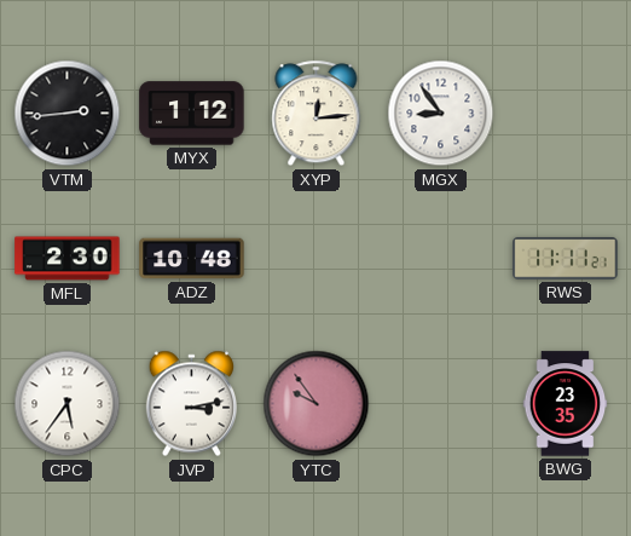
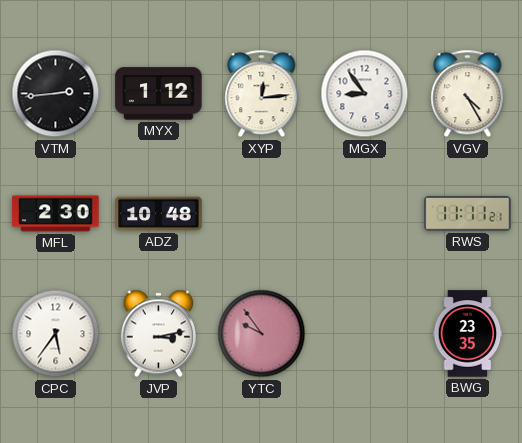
VGV: none -> 4:25 (468, 94)
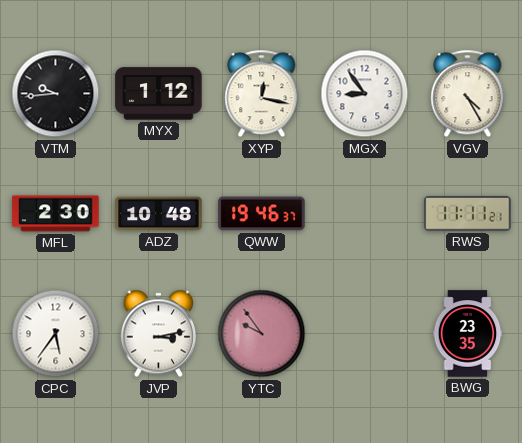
VTM: 2:44 -> 9:44 (56, 94)
XYP: 12:14 -> 12:17 (262, 94)
QWW: none -> 19:46 (262, 214)
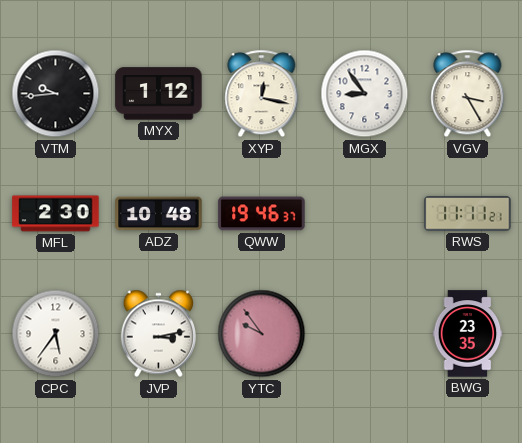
VGV: 4:25 -> 3:25 (468, 94)
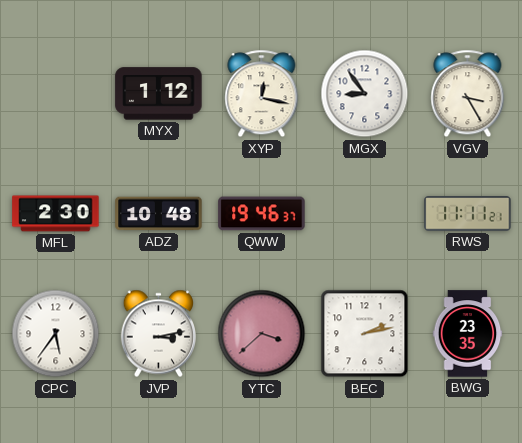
VTM: 9:44 -> none (56, 94)
YTC: 9:54 -> 3:38 (262, 334)
BEC: none -> 2:13 (365, 334)
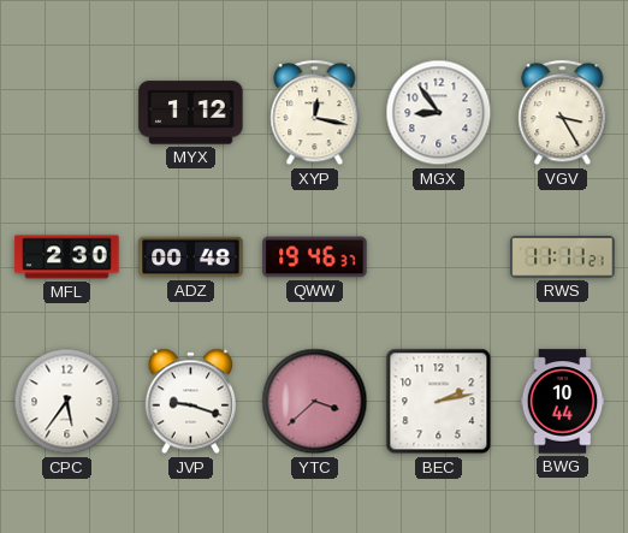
ADZ: 10:48 -> 00:48 (191, 257)
JVP: 3:13 -> 9:18 (190, 402)
BWG: 23:35 -> 10:44 (563, 402)
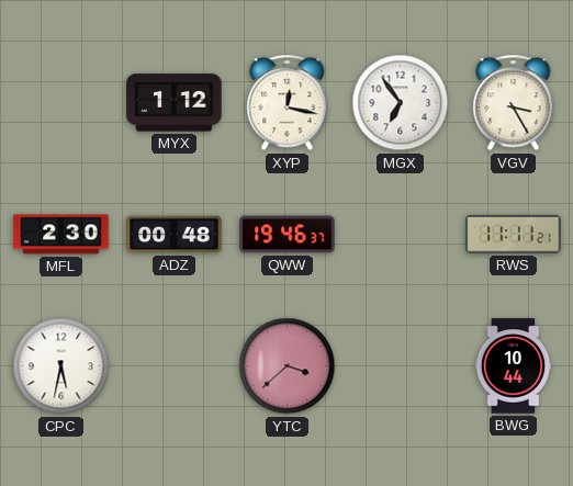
MGX: 8:54 -> 6:54 (401, 103)
CPC: 5:36 -> 5:32 (61, 366)
JVP: 9:18 -> none (190, 402)
BEC: 2:13 -> none (439, 402)
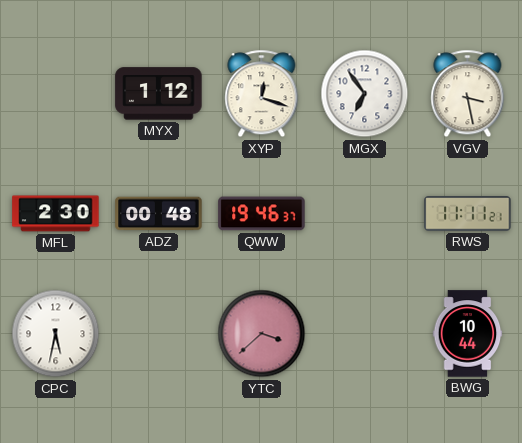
XYP: 12:17 -> 12:18 (262, 94)
VGV: 3:25 -> 3:28 (468, 94)
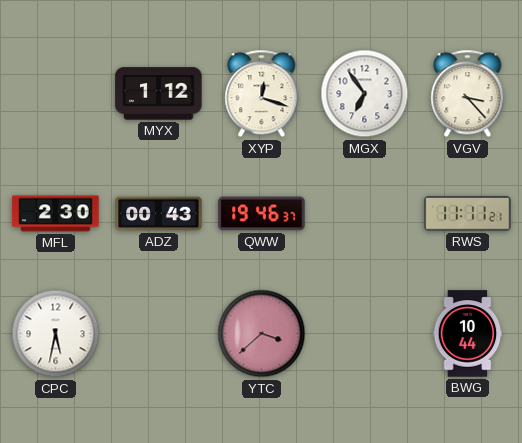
VGV: 3:28 -> 3:23 (468, 94)
ADZ: 00:48 -> 00:43 (159, 214)
